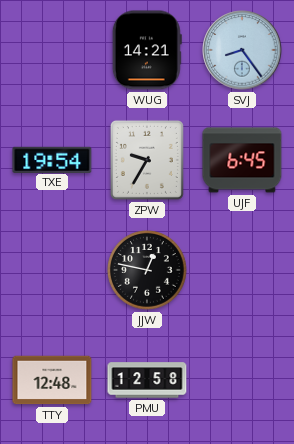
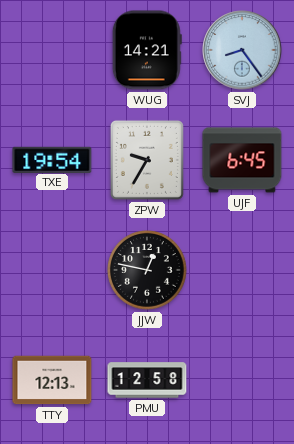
TTY: 12:48 -> 12:13 (52, 380)
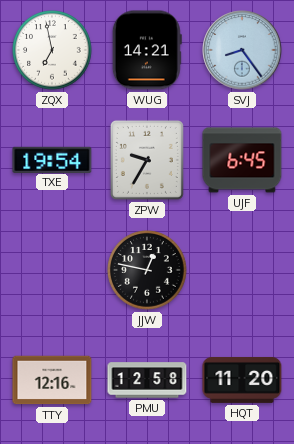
ZQX: none -> 6:58 (52, 50)
TTY: 12:13 -> 12:16 (52, 380)
HQT: none -> 11:20 (242, 380)
